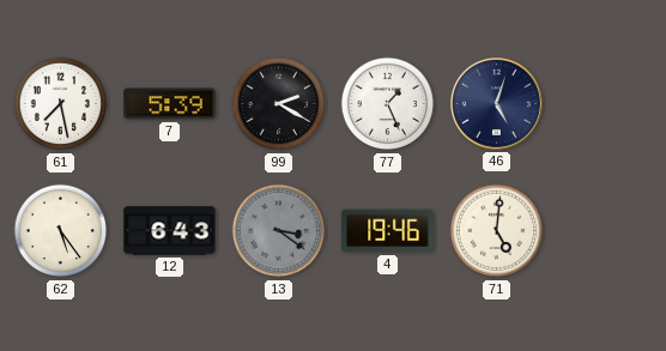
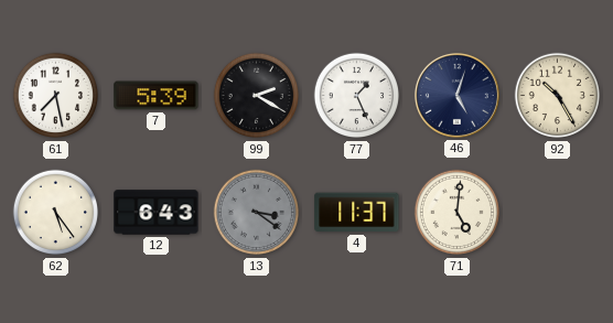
92: none -> 10:25 (558, 96)
4: 19:46 -> 11:37 (357, 213)
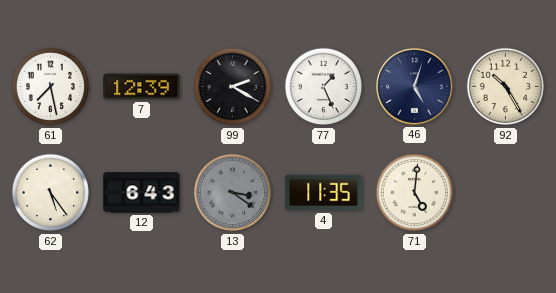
7: 5:39 -> 12:39 (142, 87)
4: 11:37 -> 11:35 (324, 193)
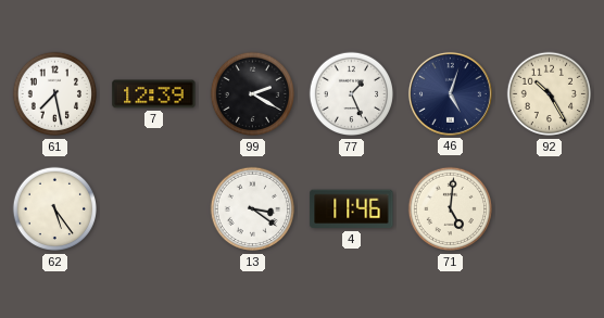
12: 6:43 -> none (142, 193)
13 dial: grey -> white (253, 209)
4: 11:35 -> 11:46 (352, 209)
